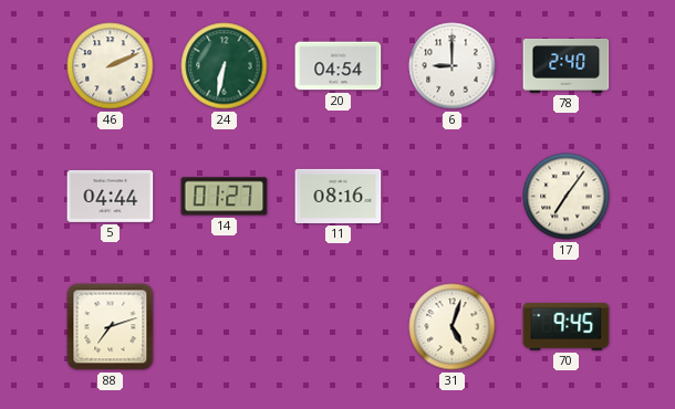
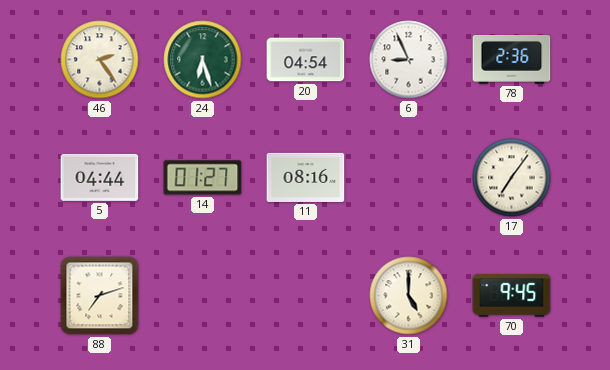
46: 2:11 -> 2:24 (100, 60)
24: 6:32 -> 6:27 (203, 60)
6: 9:00 -> 8:56 (409, 60)
78: 2:40 -> 2:36 (512, 60)
31: 5:03 -> 5:00 (409, 296)
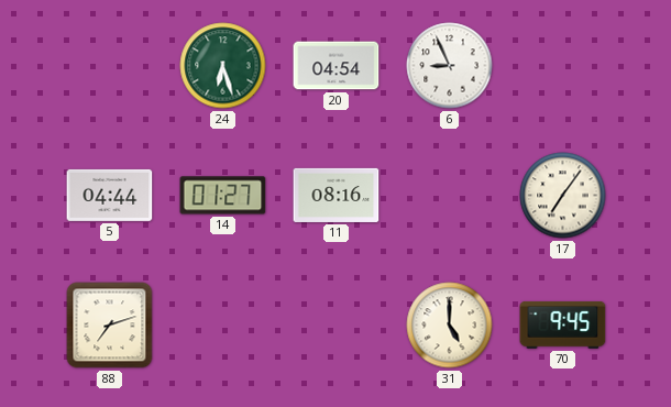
46: 2:24 -> none (100, 60)
78: 2:36 -> none (512, 60)
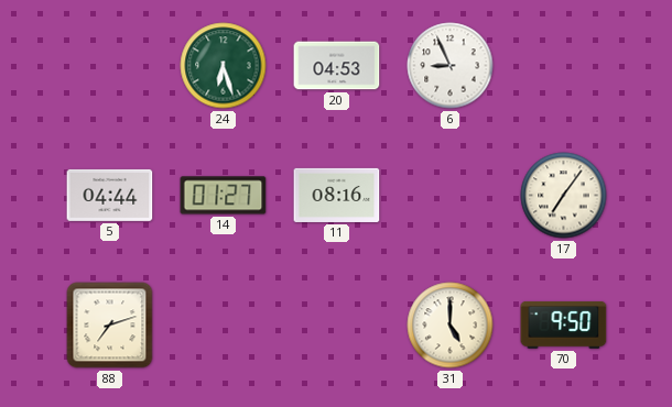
20: 04:54 -> 04:53 (337, 66)
70: 9:45 -> 9:50 (564, 324)
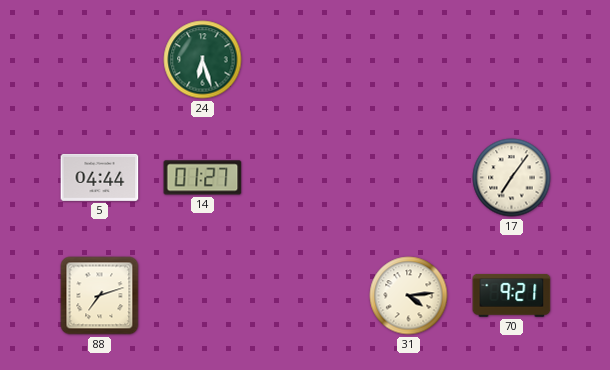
20: 04:53 -> none (337, 66)
6: 8:56 -> none (451, 66)
11: 08:16 -> none (337, 195)
31: 5:00 -> 4:14 (409, 296)
70: 9:50 -> 9:21 (512, 295)
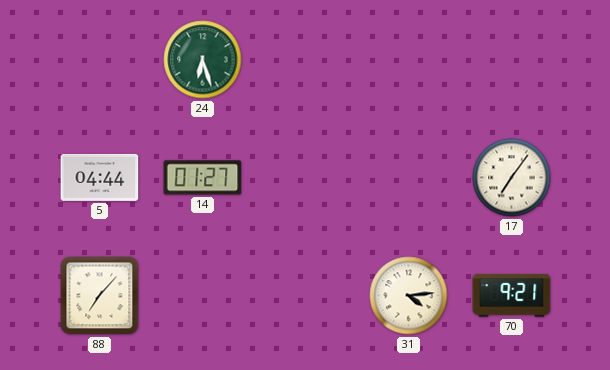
88: 7:12 -> 7:07 (100, 296)
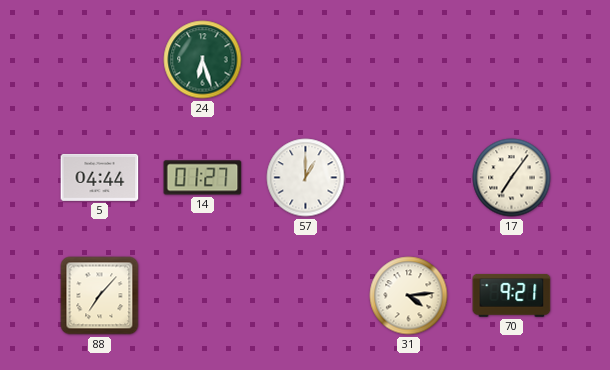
57: none -> 1:00 (306, 178)
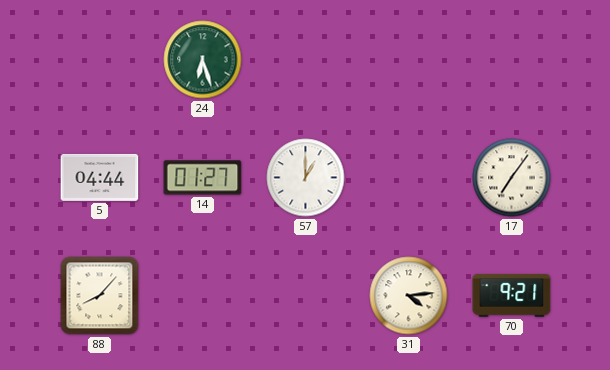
88: 7:07 -> 8:07 (100, 296)
